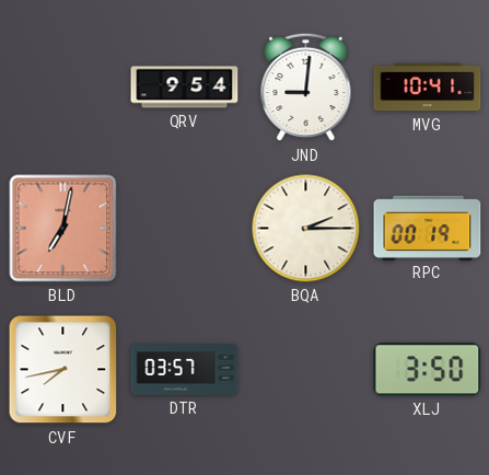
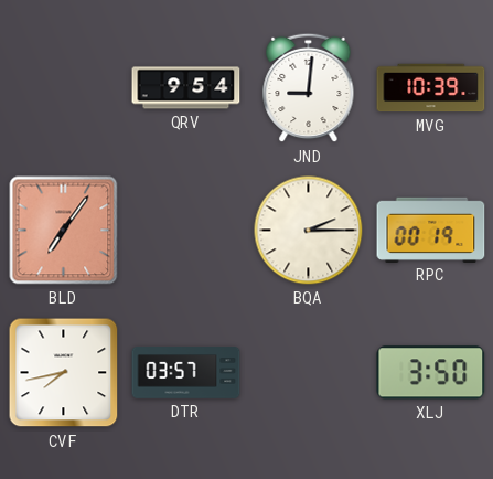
MVG: 10:41 -> 10:39 (431, 88)
BLD: 7:02 -> 7:06 (64, 231)
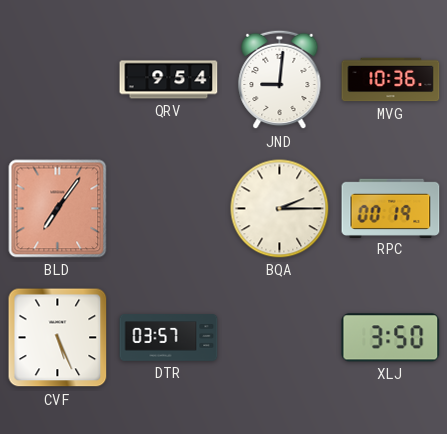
MVG: 10:39 -> 10:36 (391, 80)
CVF: 7:43 -> 5:26 (58, 338)
